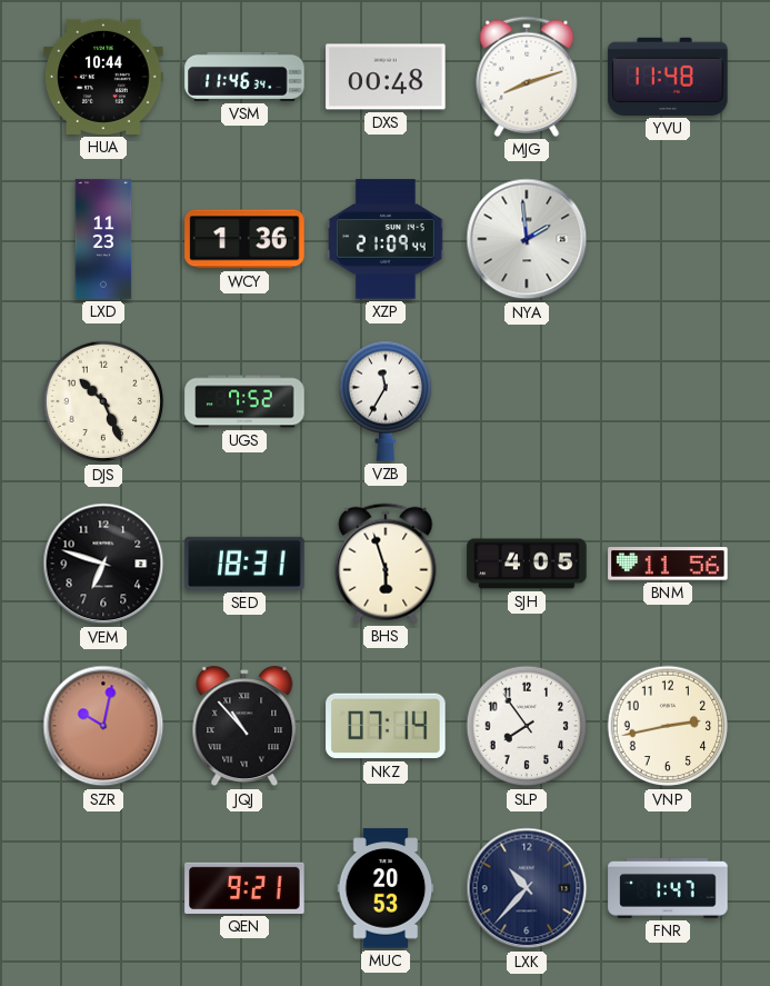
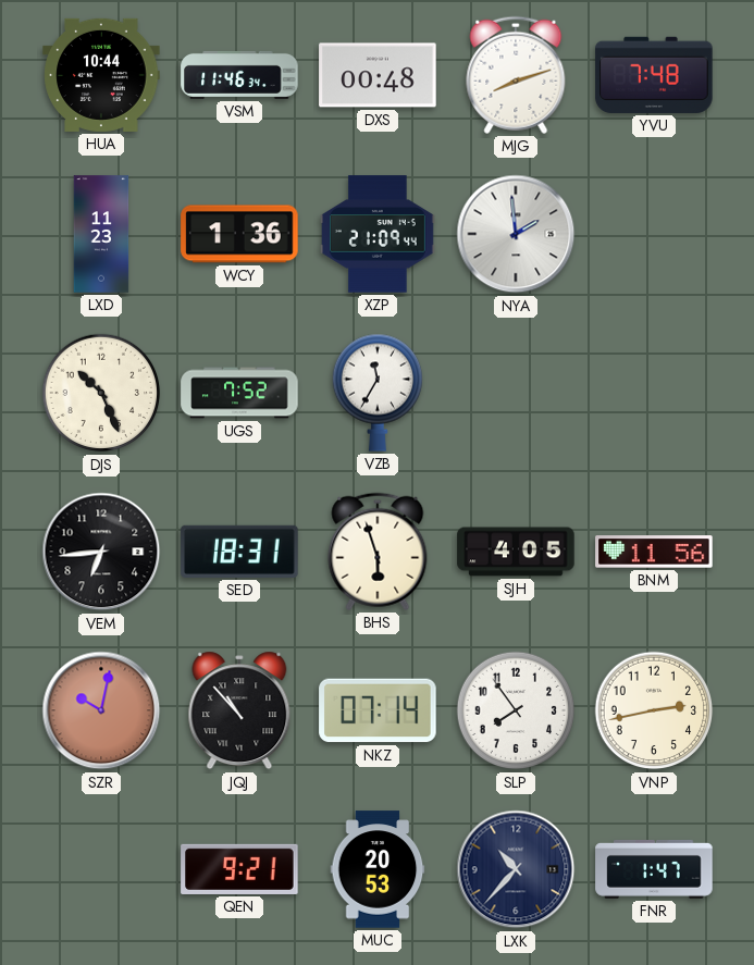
YVU: 11:48 -> 7:48 (654, 75)
VEM: 6:48 -> 6:44 (101, 552)
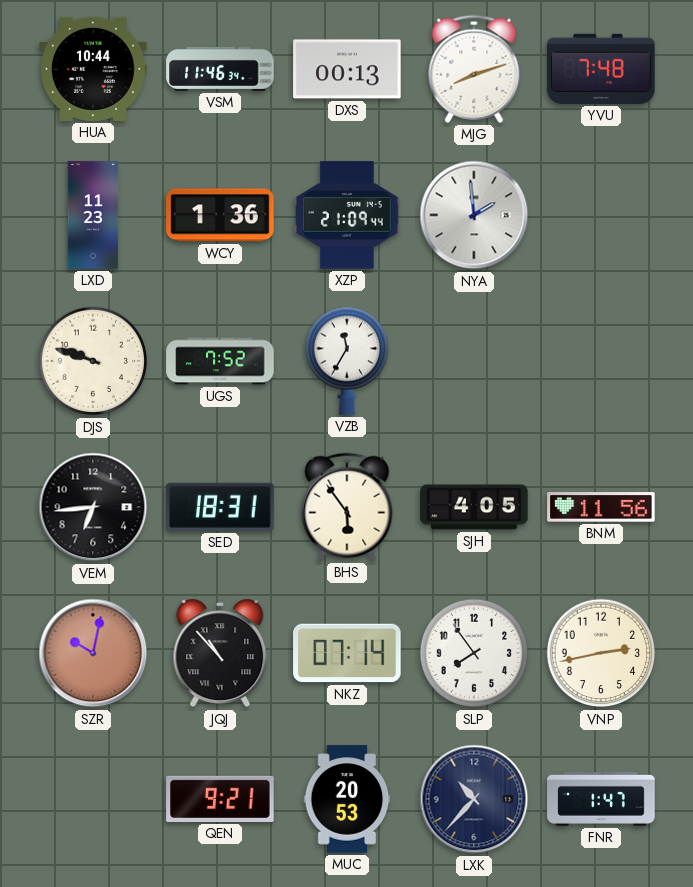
DXS: 00:48 -> 00:13 (347, 69)
DJS: 10:26 -> 9:48 (93, 361)
BHS: 5:57 -> 5:54 (347, 507)
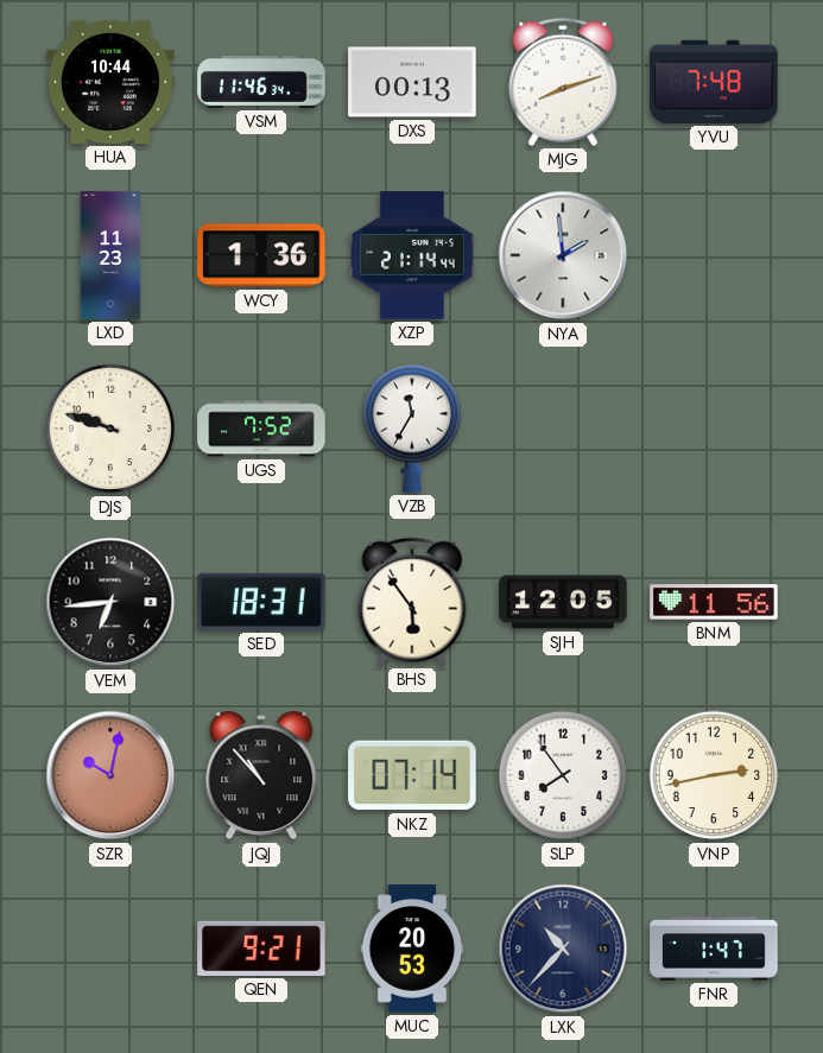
XZP: 21:09 -> 21:14 (412, 255)
SJH: 4:05 -> 12:05 (563, 602)
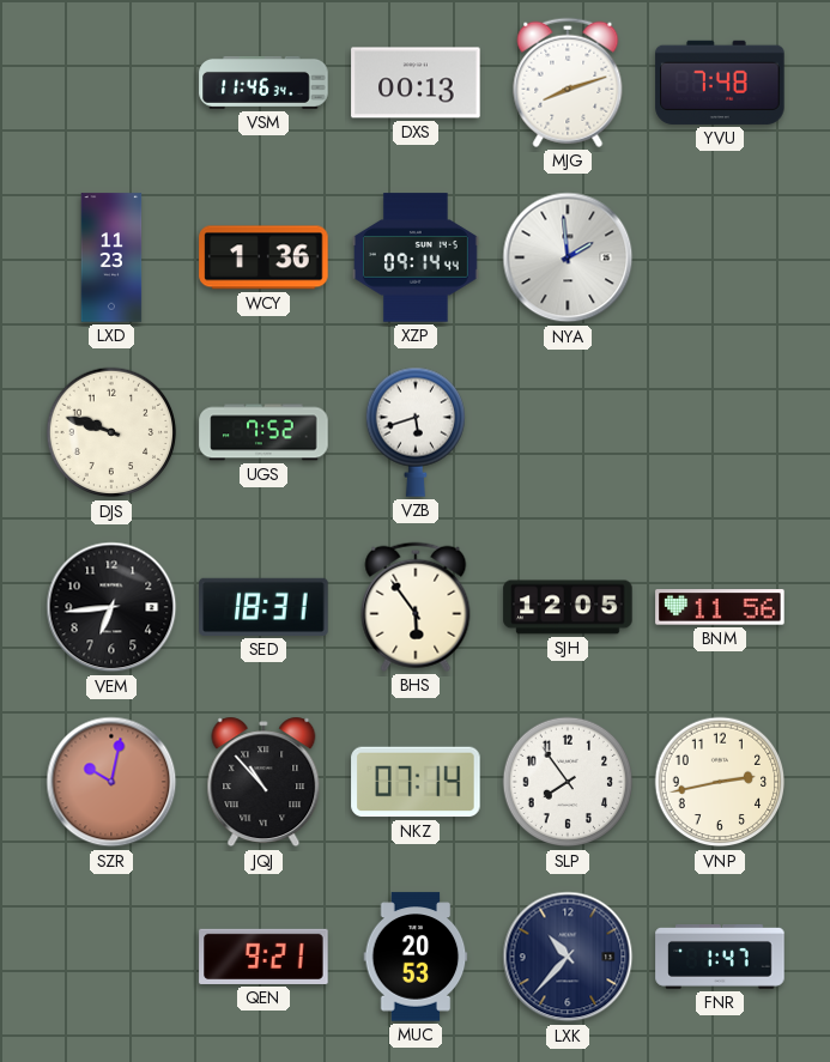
HUA: 10:44 -> none (110, 82)
XZP: 21:14 -> 09:14 (416, 257)
VZB: 11:35 -> 5:42 (414, 432)
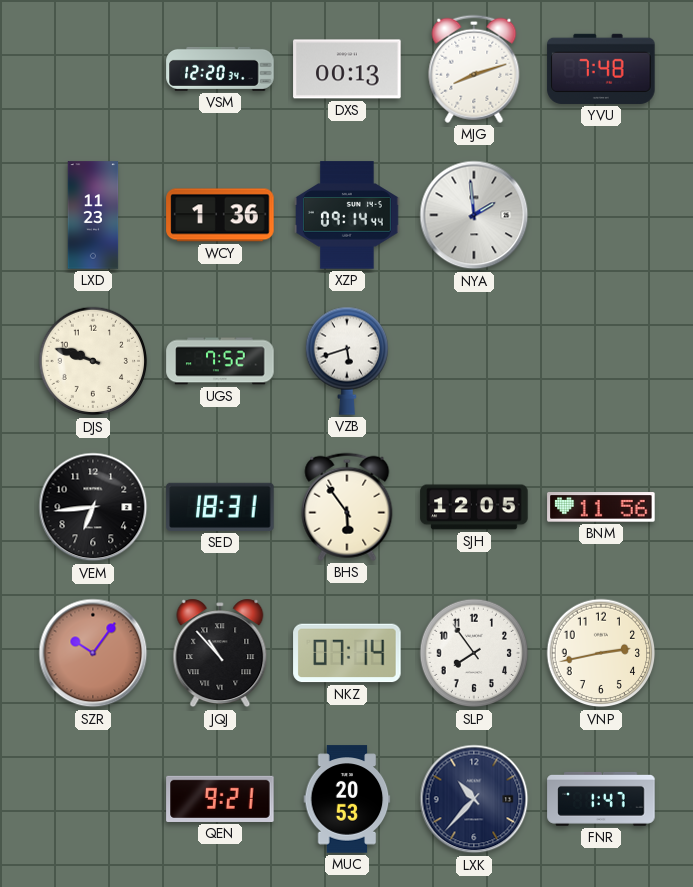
VSM: 11:46 -> 12:20 (220, 69)
SZR: 10:02 -> 10:06 (93, 653)
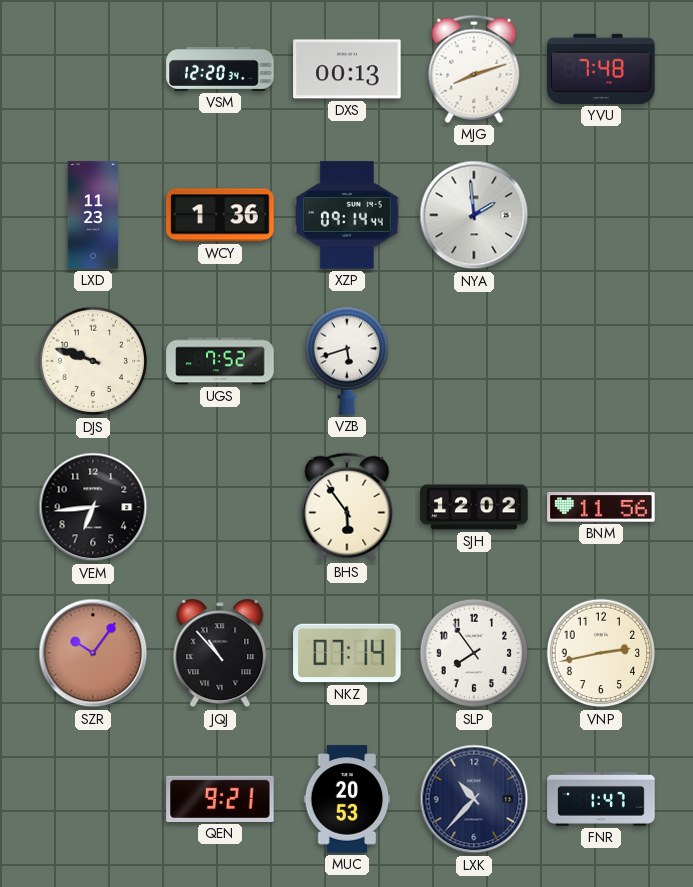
SED: 18:31 -> none (220, 507)
SJH: 12:05 -> 12:02 (474, 507)
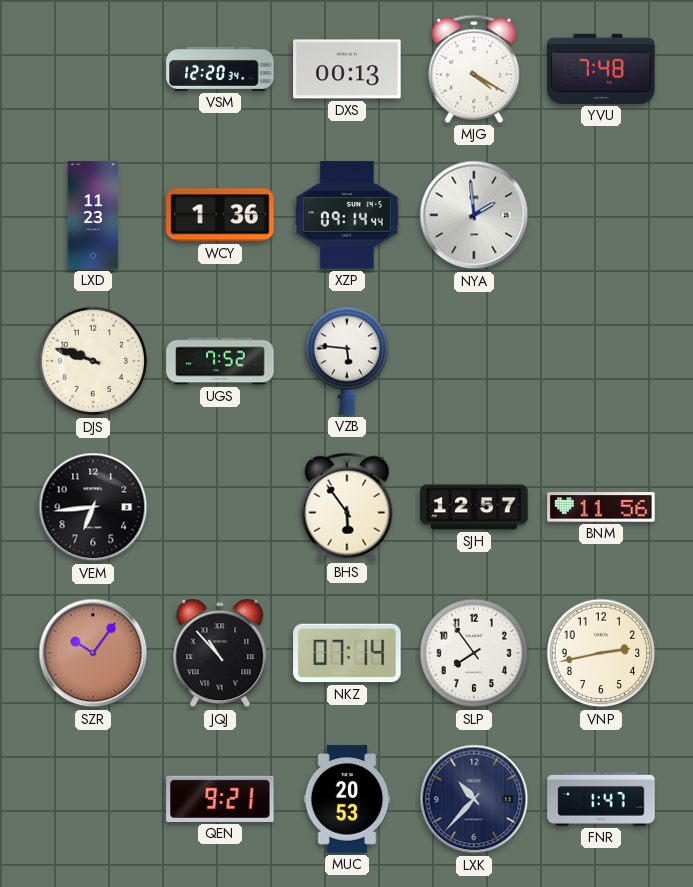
MJG: 8:12 -> 4:20 (474, 69)
VZB: 5:42 -> 5:46 (346, 361)
SJH: 12:02 -> 12:57 (474, 507)
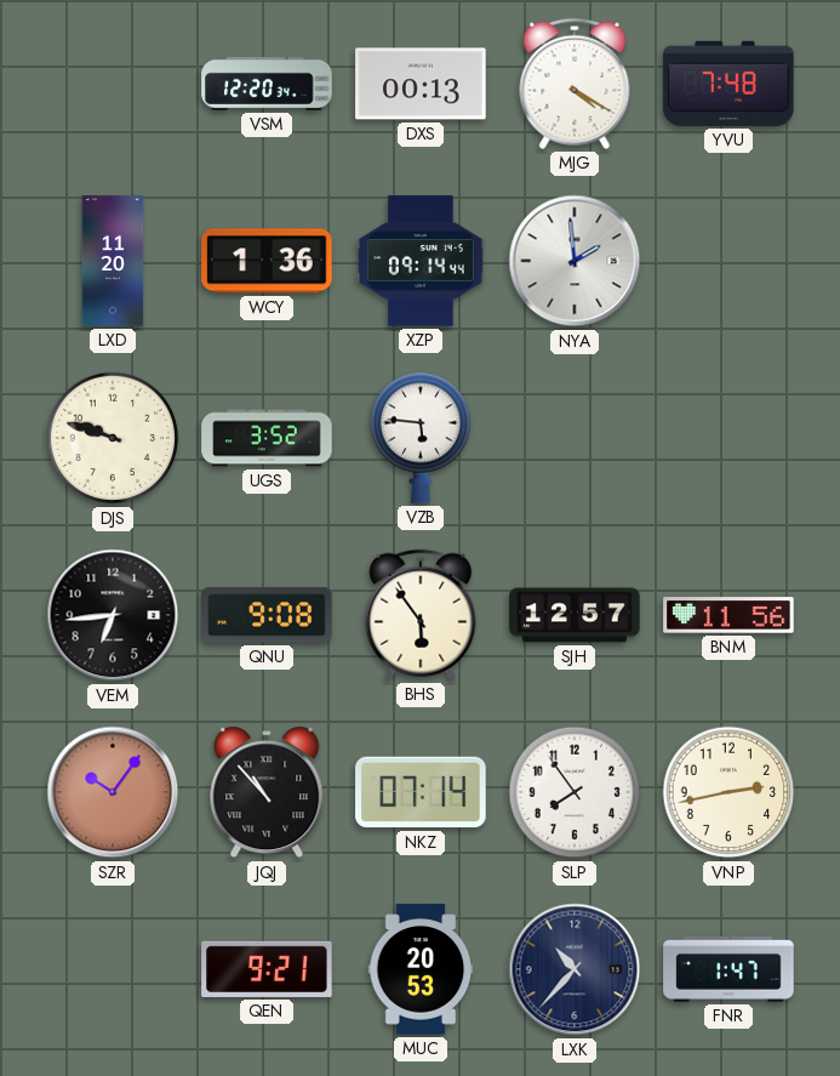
LXD: 11:23 -> 11:20 (113, 261)
UGS: 7:52 -> 3:52 (267, 438)
QNU: none -> 9:08 (267, 615)
